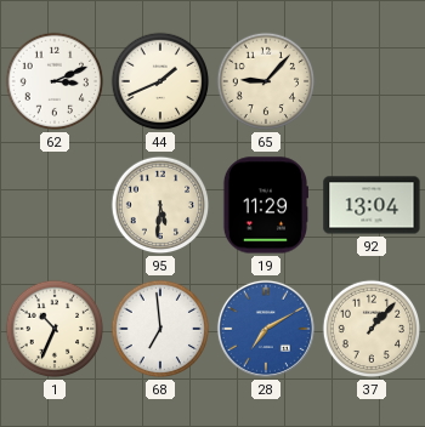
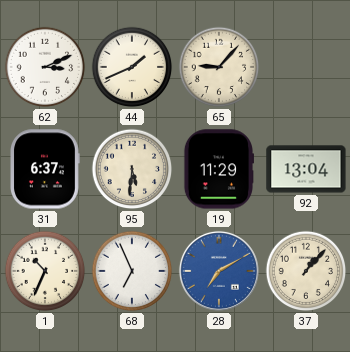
31: none -> 6:37 (45, 169)
68: 6:59 -> 6:56 (132, 271)
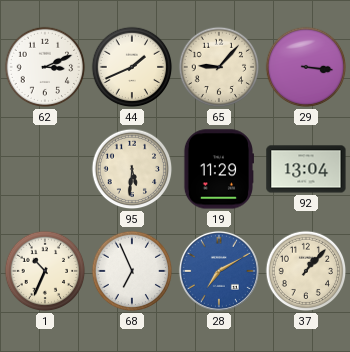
29: none -> 3:16 (306, 67)
31: 6:37 -> none (45, 169)
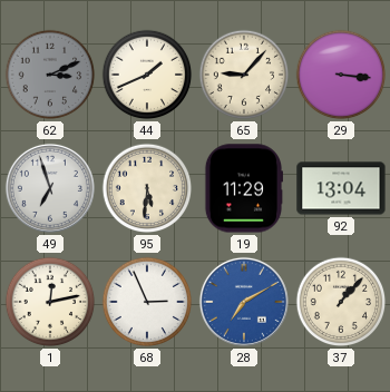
62 dial: white -> grey (50, 75)
49: none -> 6:57 (50, 188)
1: 10:34 -> 12:13 (50, 302)
68: 6:56 -> 2:56 (147, 302)
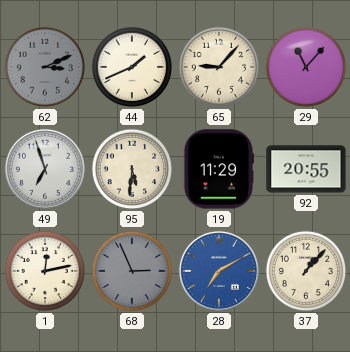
29: 3:16 -> 11:07 (306, 67)
92: 13:04 -> 20:55 (306, 169)
68 dial: white -> grey (132, 271)
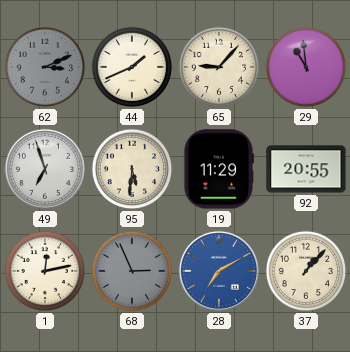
29: 11:07 -> 10:59 (306, 67)
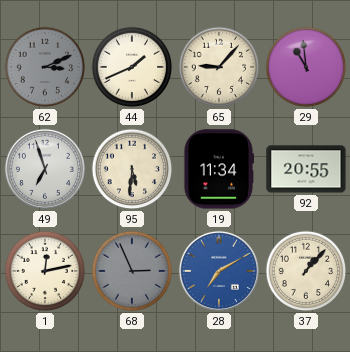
19: 11:29 -> 11:34 (218, 169)
